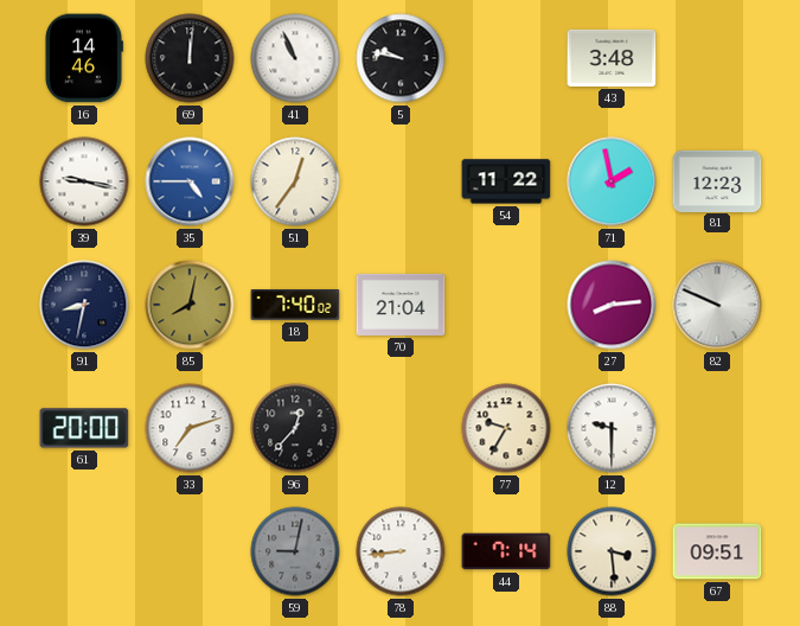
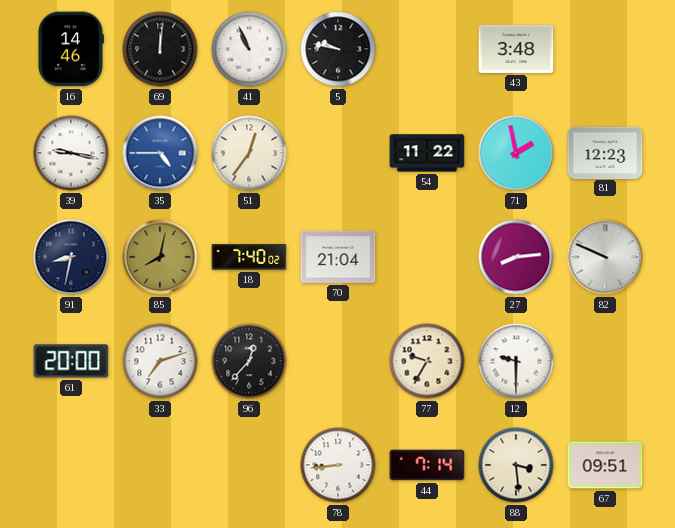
59: 9:02 -> none (295, 551)
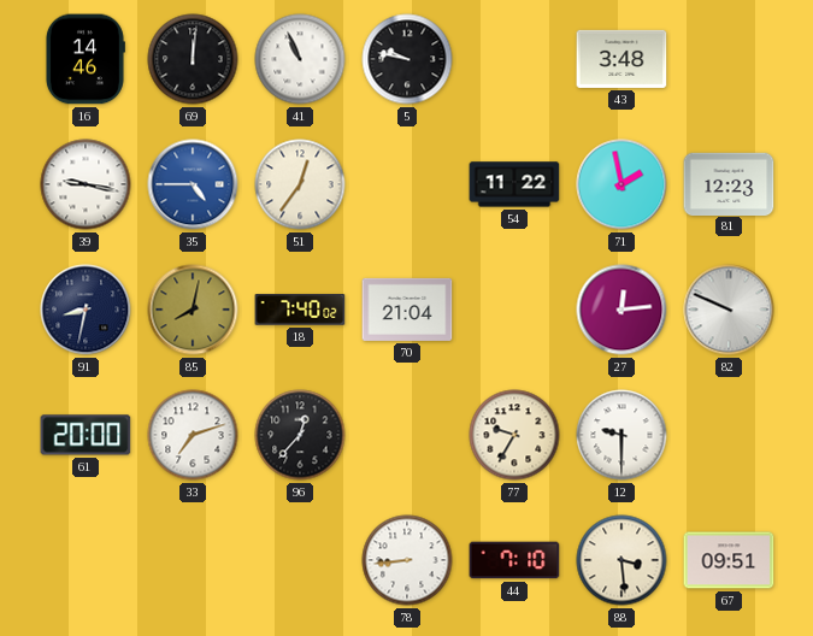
27: 8:14 -> 12:14 (621, 310)
44: 7:14 -> 7:10 (514, 560)
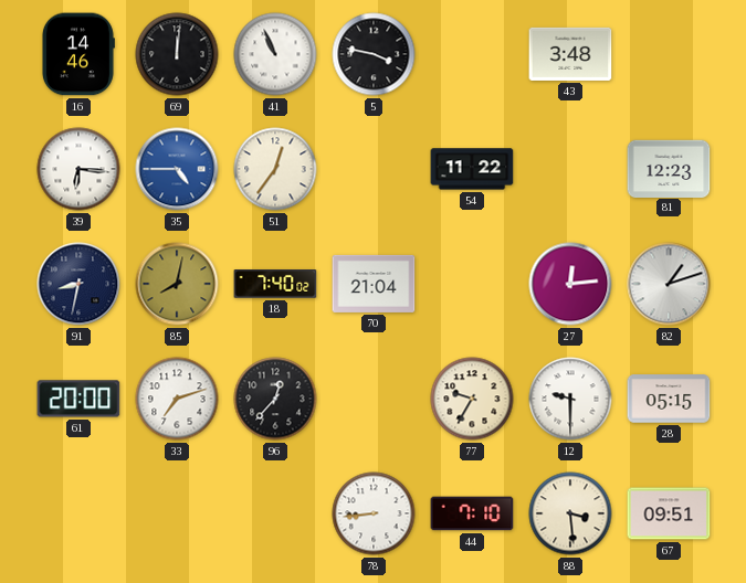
5: 9:47 -> 3:47 (374, 54)
39: 9:17 -> 6:16 (78, 169)
71: 1:58 -> none (621, 184)
82: 9:49 -> 1:12 (669, 284)
28: none -> 05:15 (669, 399)
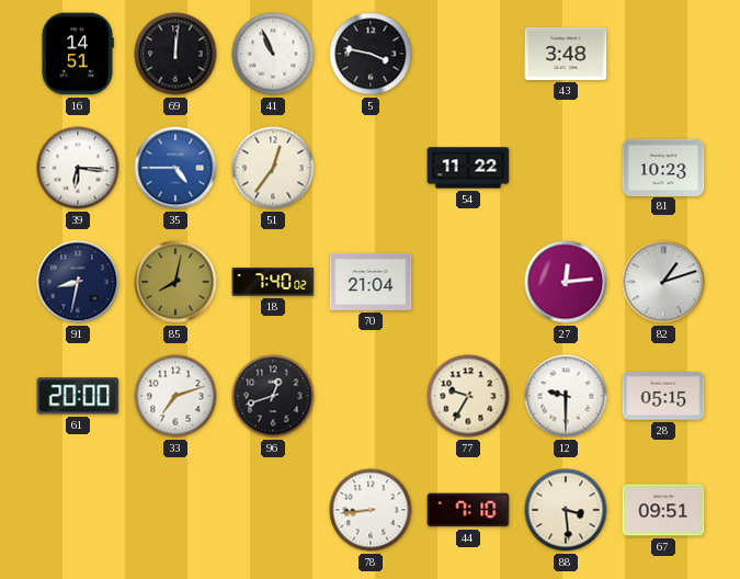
16: 14:46 -> 14:51 (77, 54)
81: 12:23 -> 10:23 (663, 167)
96: 12:37 -> 12:42 (273, 396)
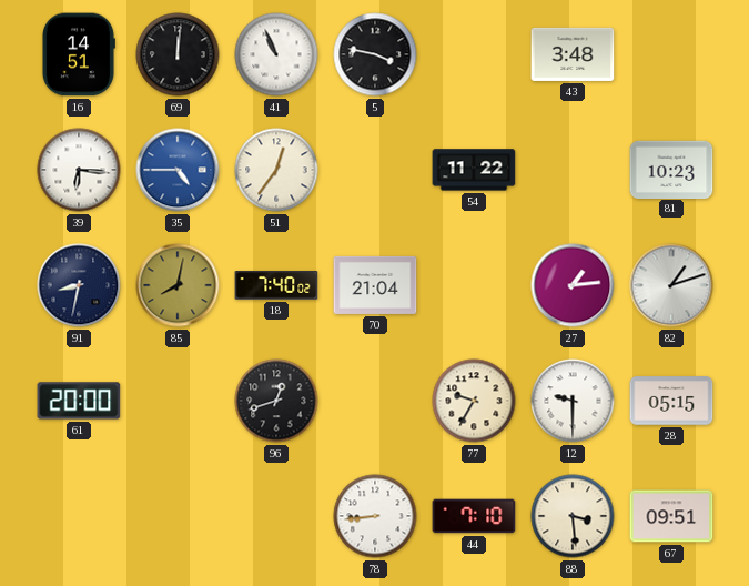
27: 12:14 -> 1:14 (573, 285)
33: 7:12 -> none (175, 396)
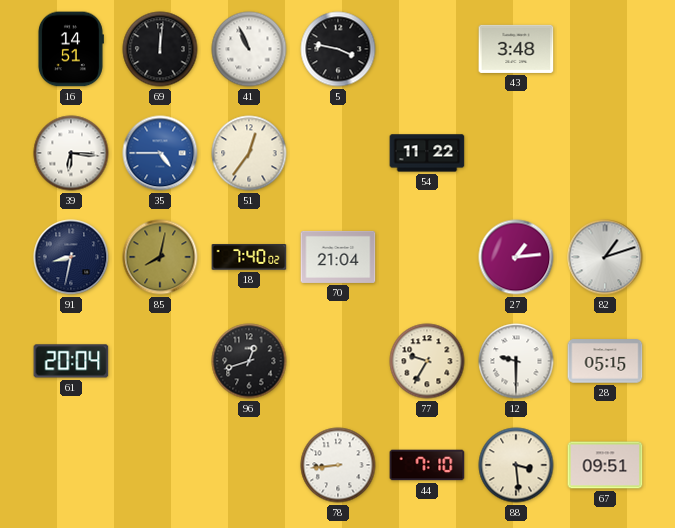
81: 10:23 -> none (671, 169)
61: 20:00 -> 20:04 (71, 361)
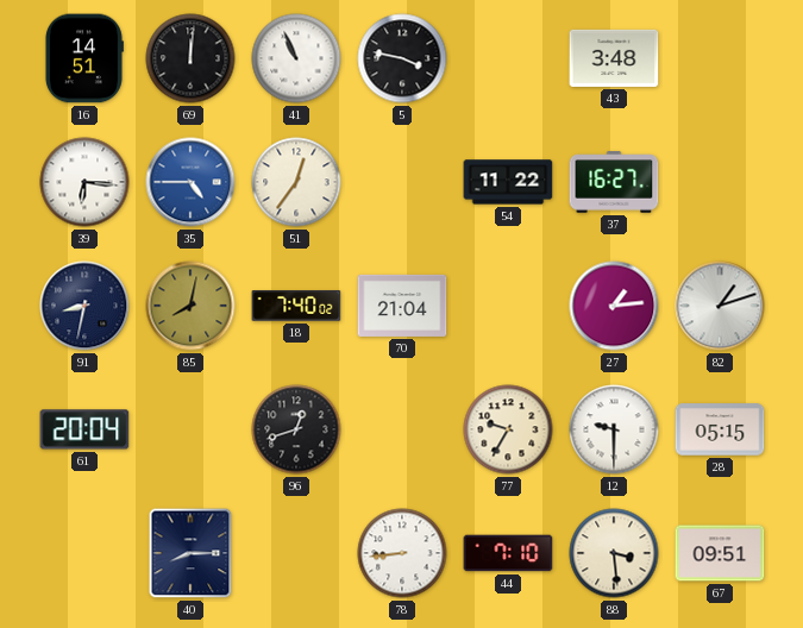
37: none -> 16:27 (614, 182)
40: none -> 8:15 (190, 553)
